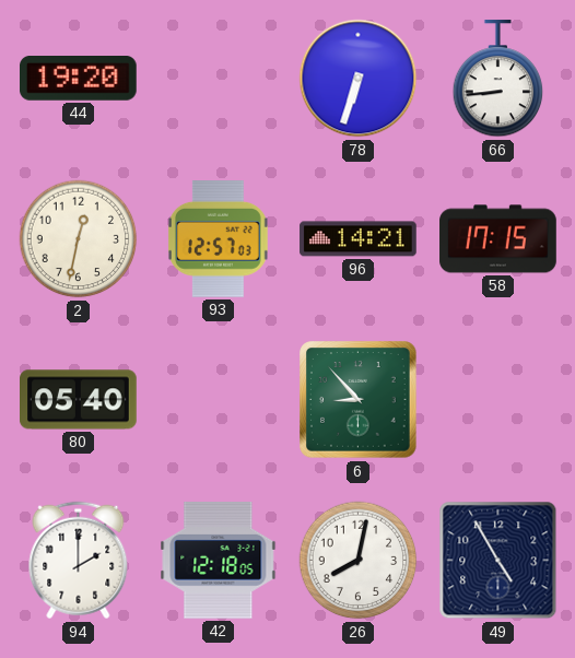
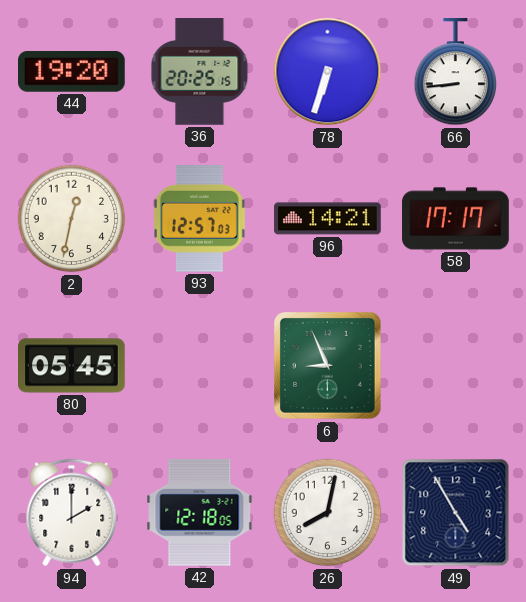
36: none -> 20:25 (200, 72)
58: 17:15 -> 17:17 (456, 219)
80: 05:40 -> 05:45 (72, 366)
6: 8:53 -> 8:56 (328, 366)
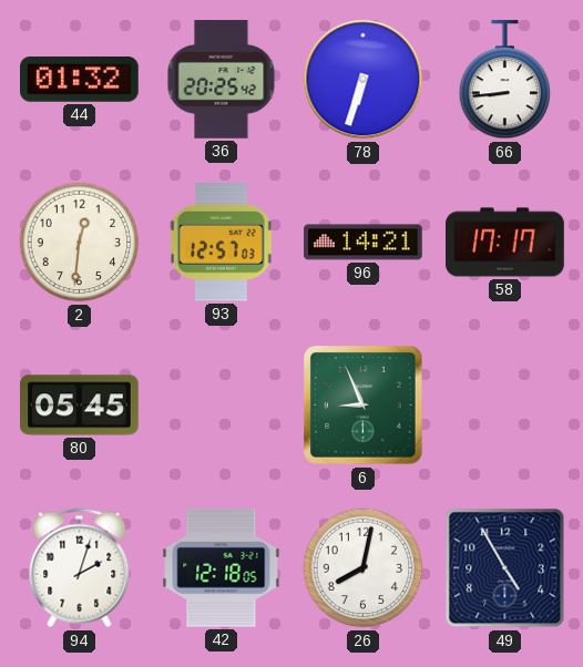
44: 19:20 -> 01:32 (80, 80)
36: 20:25:15 -> 20:25:42 (222, 80)
2: 12:32 -> 12:31 (80, 243)
94: 2:00 -> 2:03 (80, 568)
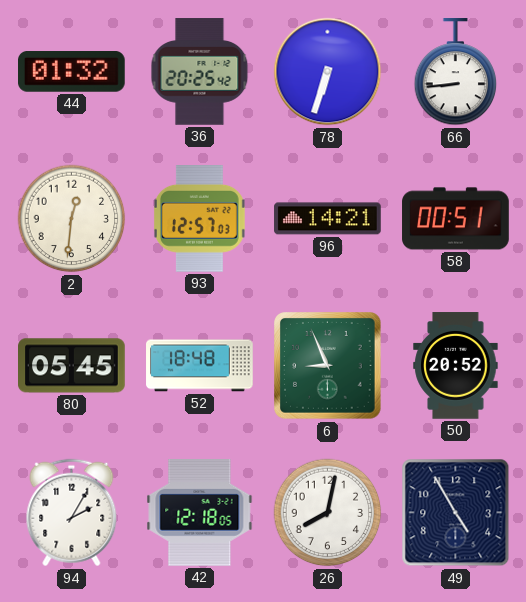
58: 17:17 -> 00:51 (456, 219)
52: none -> 18:48 (200, 366)
50: none -> 20:52 (456, 366)
94: 2:03 -> 2:05 (72, 513)
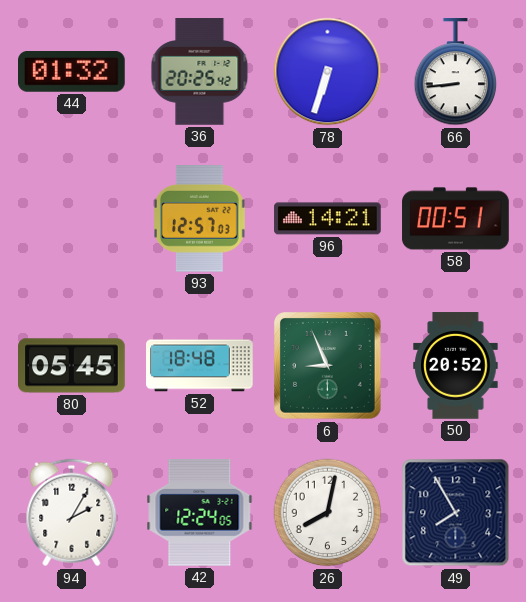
2: 12:31 -> none (72, 219)
42: 12:18 -> 12:24 (200, 513)
49: 4:55 -> 7:55 (456, 513)
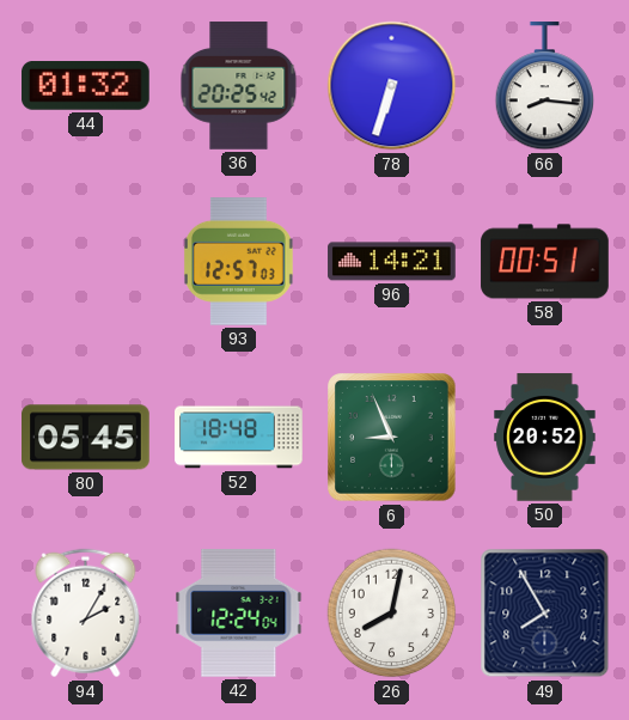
66: 8:44 -> 8:16 (545, 86)
42: 12:24:05 -> 12:24:04 (239, 614)
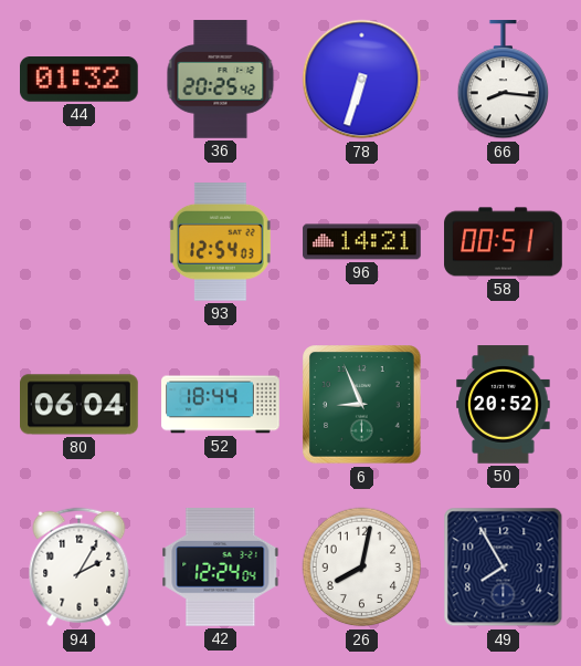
93: 12:57 -> 12:54 (220, 242)
80: 05:45 -> 06:04 (80, 405)
52: 18:48 -> 18:44 (221, 405)
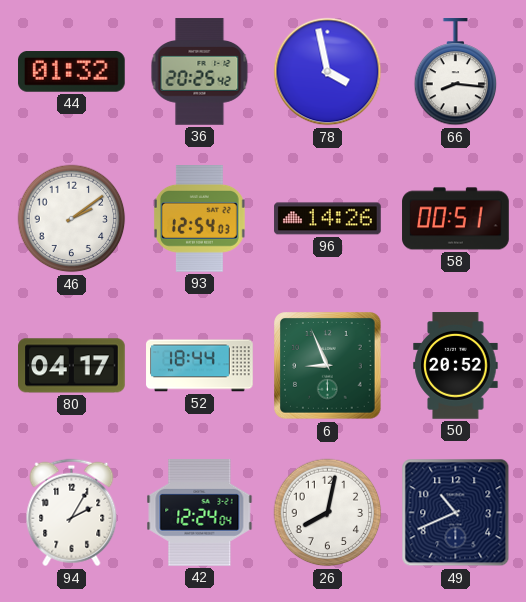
78: 6:33 -> 3:58 (328, 72)
46: none -> 2:09 (72, 219)
96: 14:21 -> 14:26 (328, 219)
80: 06:04 -> 04:17 (72, 366)
49: 7:55 -> 10:41 (456, 513)
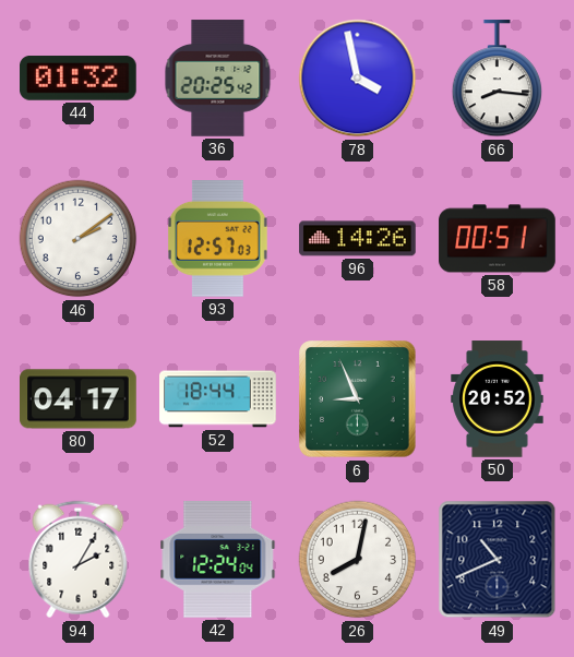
93: 12:54 -> 12:57 (217, 239)
